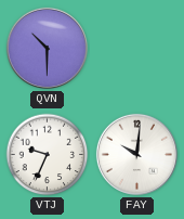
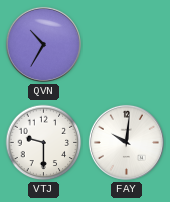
QVN: 10:30 -> 10:35 (43, 44)
VTJ: 9:34 -> 9:30 (44, 143)
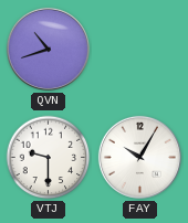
QVN: 10:35 -> 10:42 (48, 49)
FAY: 10:01 -> 10:05 (139, 157)
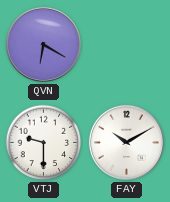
QVN: 10:42 -> 6:20 (43, 44)
FAY: 10:05 -> 10:10 (126, 142)
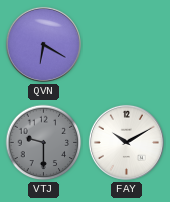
VTJ dial: white -> grey (44, 143)
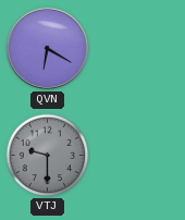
FAY: 10:10 -> none (126, 142)
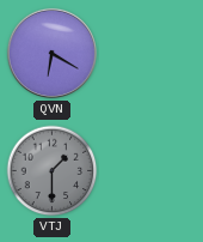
VTJ: 9:30 -> 1:30 (53, 171)
